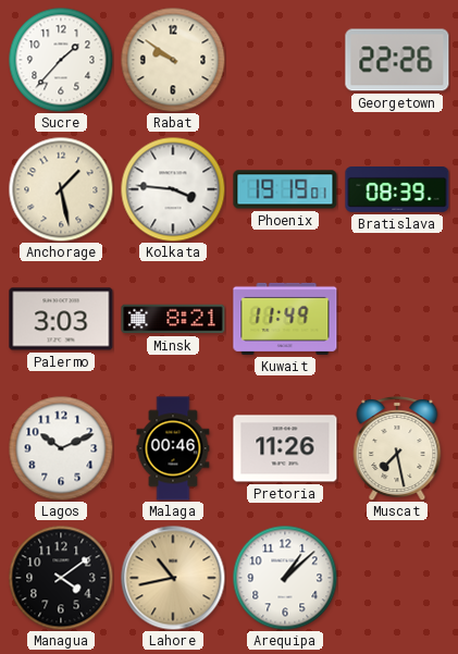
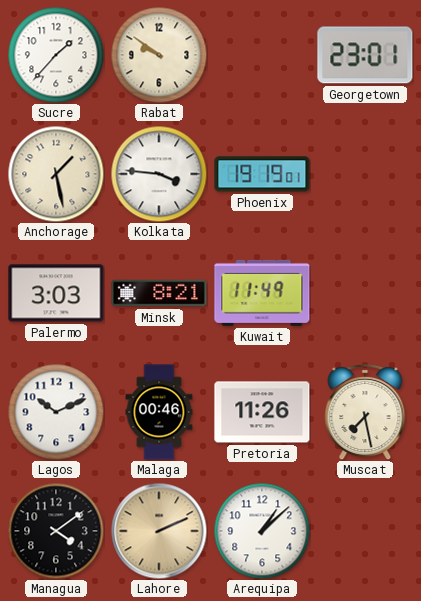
Georgetown: 22:26 -> 23:01 (365, 55)
Bratislava: 08:39 -> none (397, 190)
Lahore: 10:43 -> 2:11 (159, 531)
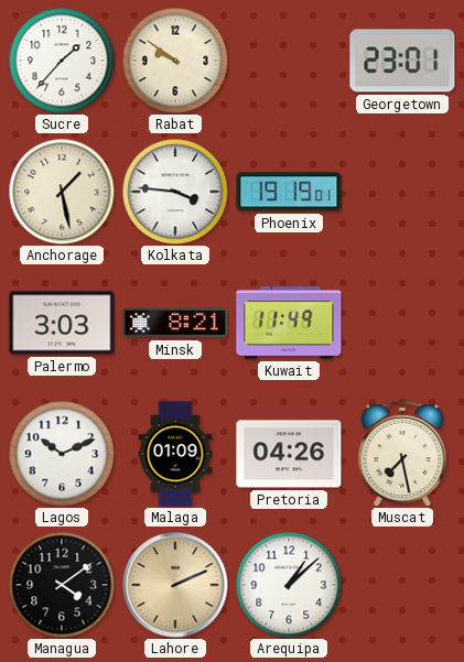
Malaga: 00:46 -> 01:09 (175, 454)
Pretoria: 11:26 -> 04:26 (289, 454)
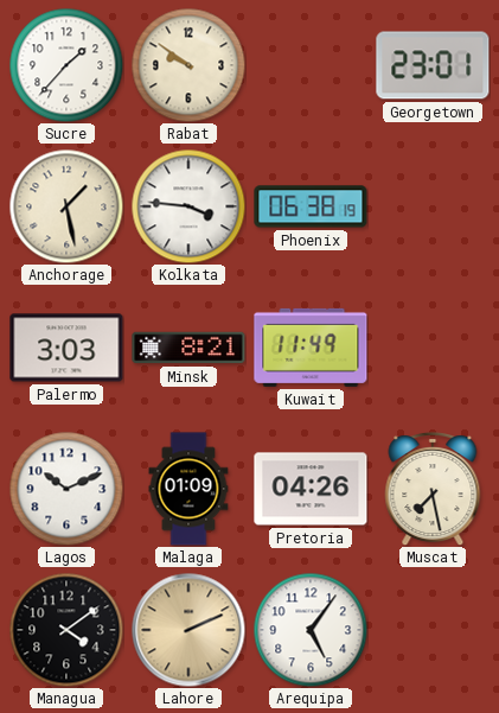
Phoenix: 19:19 -> 06:38 (311, 206)
Arequipa: 1:08 -> 5:06 (311, 630)
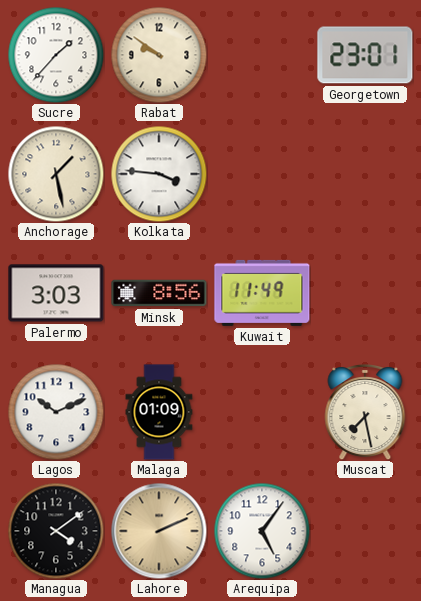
Phoenix: 06:38 -> none (311, 206)
Minsk: 8:21 -> 8:56 (159, 293)
Pretoria: 04:26 -> none (311, 489)
